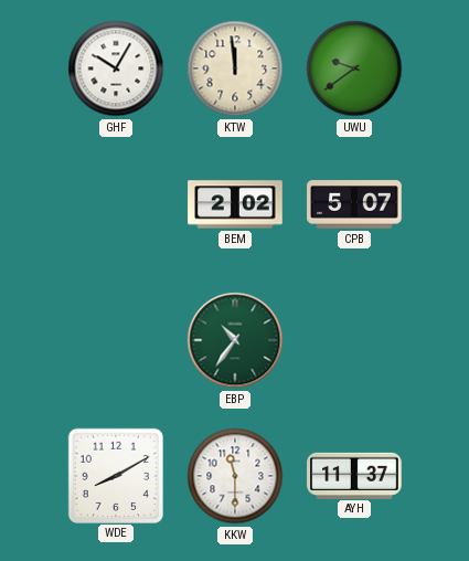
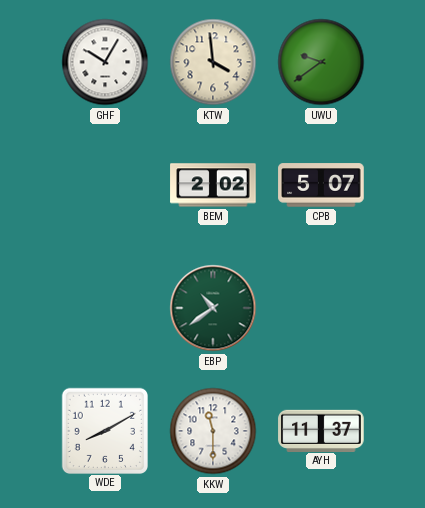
KTW: 11:59 -> 3:59 (213, 62)
EBP: 10:36 -> 10:39 (213, 308)
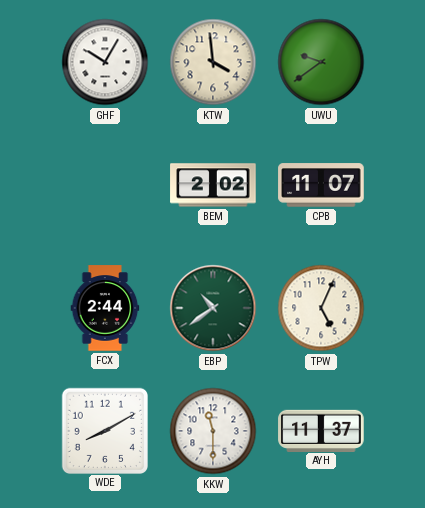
CPB: 5:07 -> 11:07 (321, 185)
FCX: none -> 2:44 (105, 308)
TPW: none -> 5:04 (321, 308)
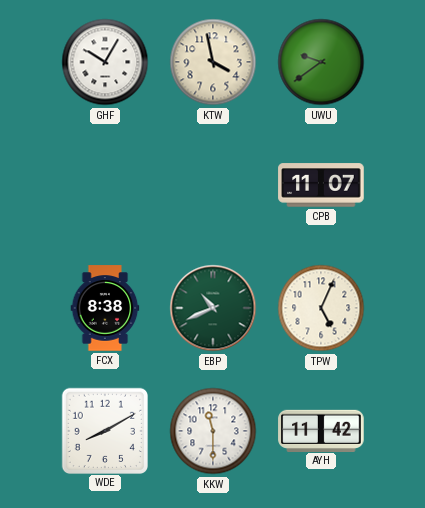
KTW: 3:59 -> 3:58 (213, 62)
BEM: 2:02 -> none (213, 185)
FCX: 2:44 -> 8:38 (105, 308)
EBP: 10:39 -> 10:41 (213, 308)
AYH: 11:37 -> 11:42 (321, 430)
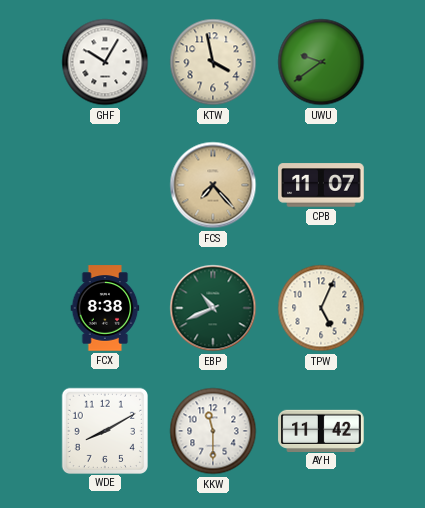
FCS: none -> 7:23 (213, 185)
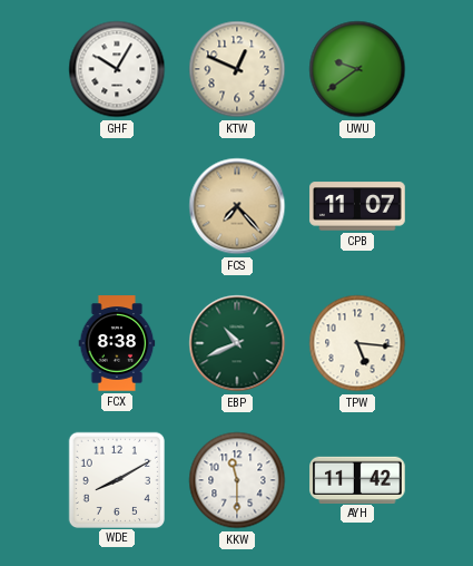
KTW: 3:58 -> 12:49 (237, 69)
TPW: 5:04 -> 5:16 (357, 343)
